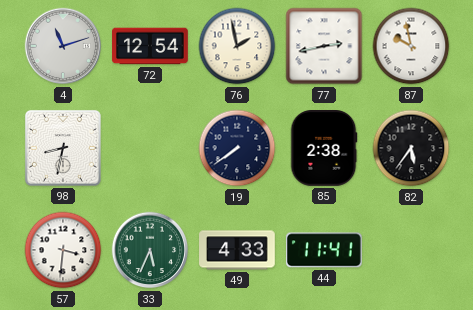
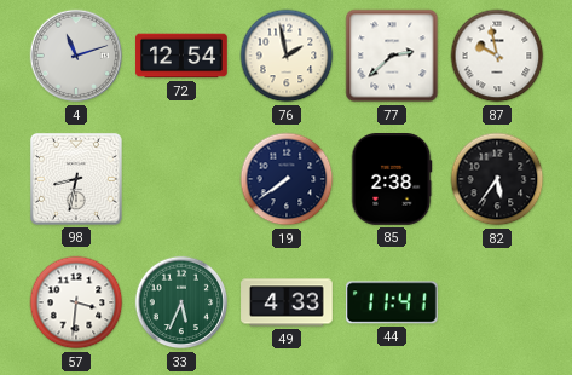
77: 2:43 -> 2:38 (392, 56)
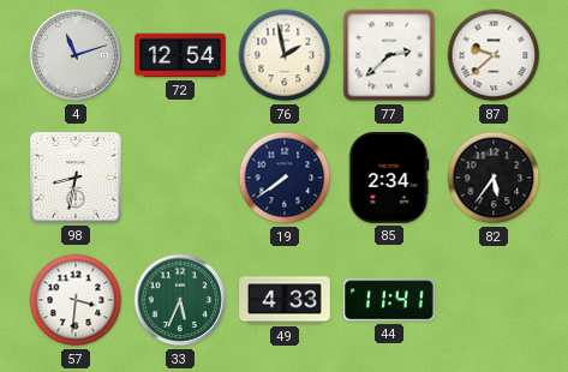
87: 9:58 -> 9:38 (494, 55)
85: 2:38 -> 2:34 (389, 179)
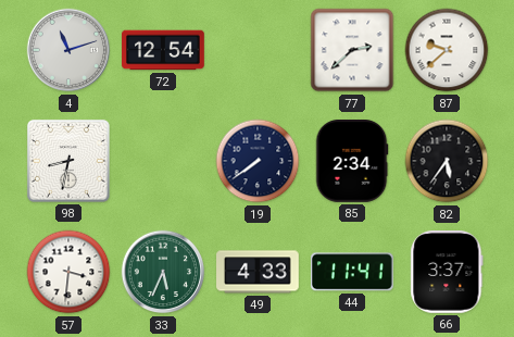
76: 1:58 -> none (285, 55)
66: none -> 3:37 (447, 273)
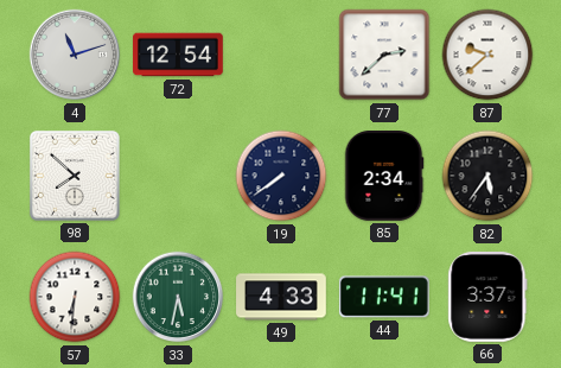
98: 8:32 -> 7:52 (75, 176)
57: 3:31 -> 6:31 (75, 297)
33: 5:34 -> 5:32 (178, 297)
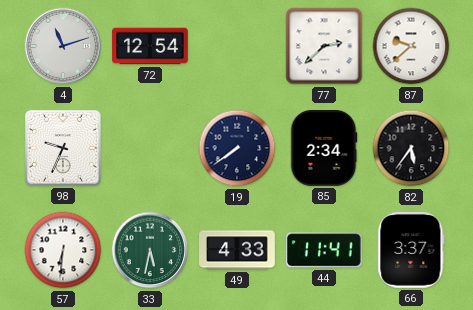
98: 7:52 -> 9:34 (63, 148)
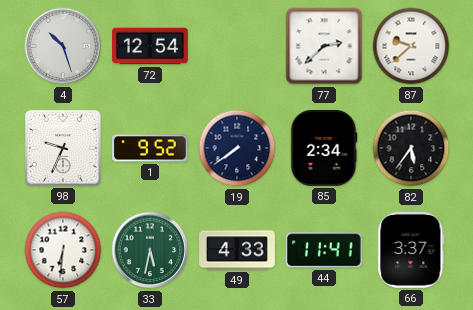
4: 11:12 -> 10:27 (63, 46)
1: none -> 9:52 (151, 148)
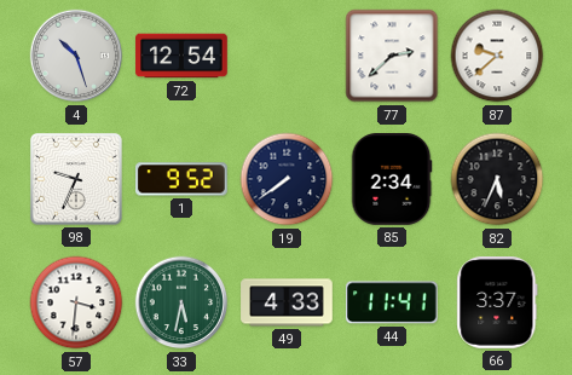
82: 5:36 -> 5:34 (497, 179)
57: 6:31 -> 3:31 (76, 302)
